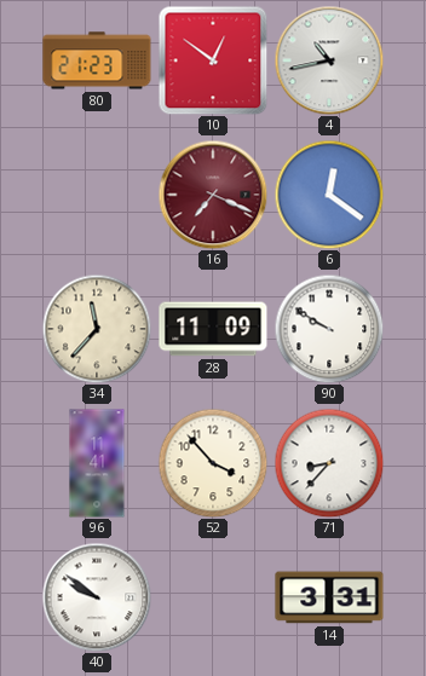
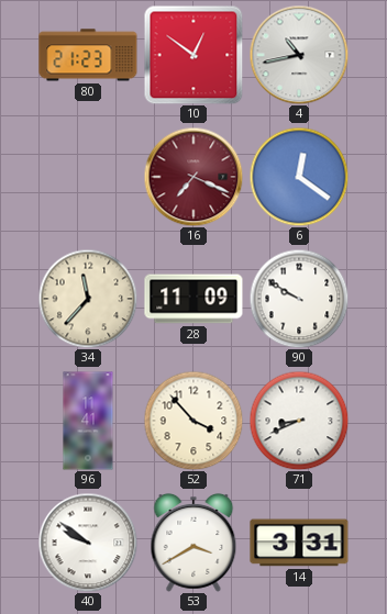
71: 8:37 -> 8:41 (299, 421)
53: none -> 3:40 (193, 543)
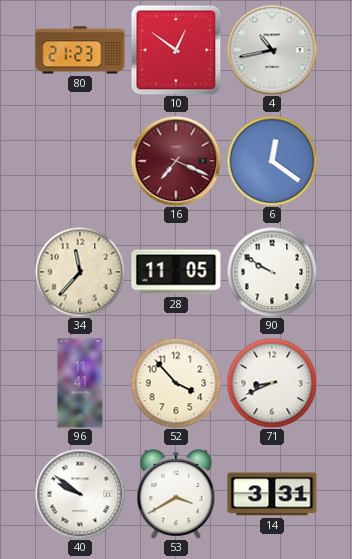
28: 11:09 -> 11:05 (176, 272)
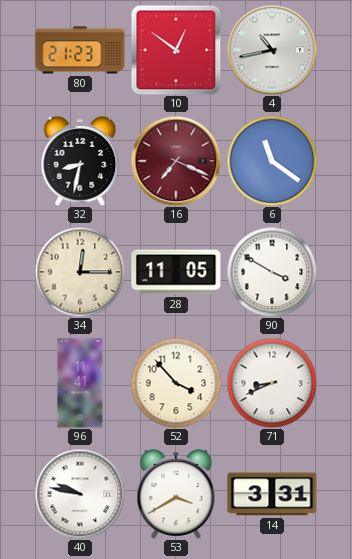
32: none -> 8:32 (80, 161)
6: 12:21 -> 11:21 (272, 161)
34: 11:37 -> 12:15 (80, 272)
90: 9:50 -> 3:50 (272, 272)
40: 9:51 -> 9:47 (80, 494)
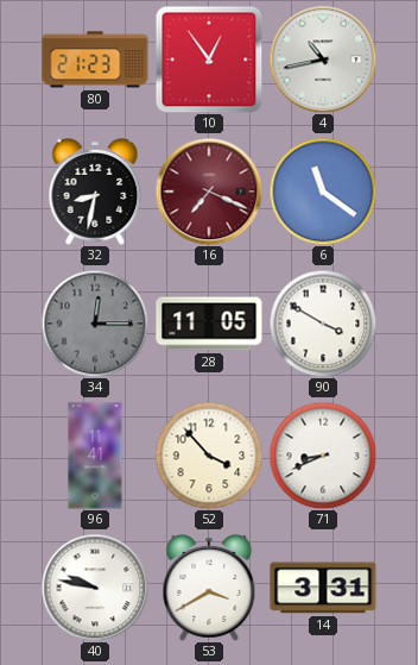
10: 12:51 -> 12:54 (209, 59)
34 dial: cream -> grey (95, 324)
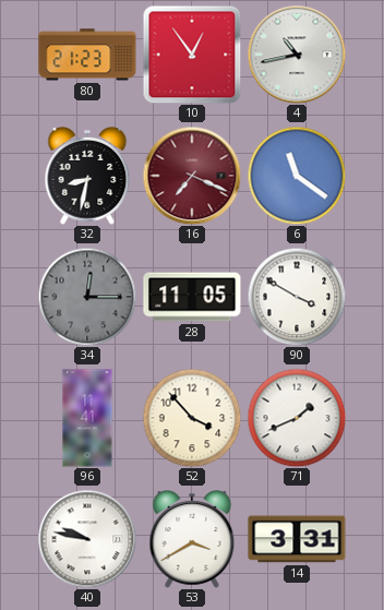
71: 8:41 -> 1:41 (297, 418)
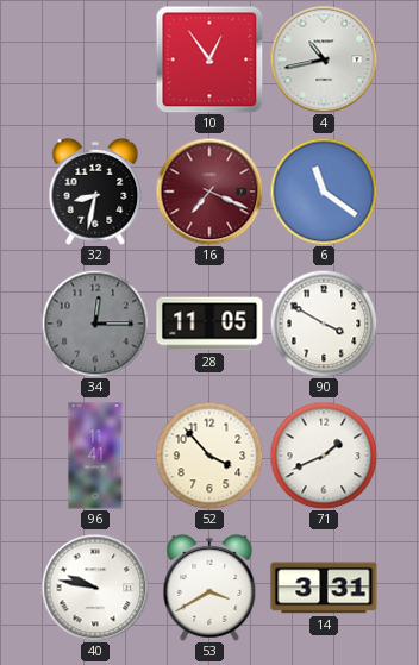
80: 21:23 -> none (87, 55)
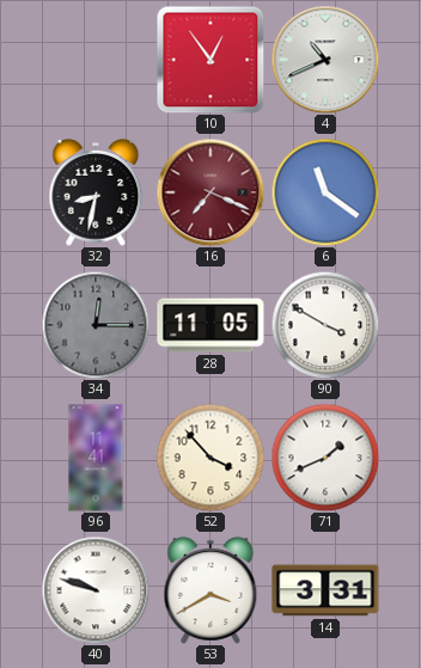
4: 10:43 -> 10:41 (325, 60)
40: 9:47 -> 9:48 (96, 590)
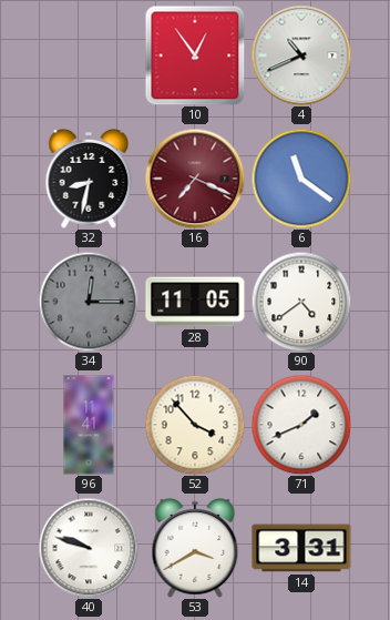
90: 3:50 -> 4:39 (301, 302)
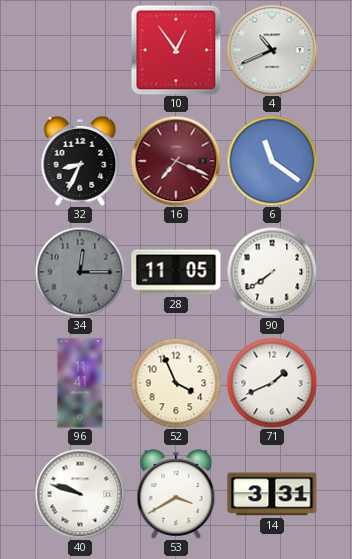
32: 8:32 -> 8:34 (80, 161)
90: 4:39 -> 7:39 (272, 272)
52: 3:53 -> 3:56 (176, 383)
